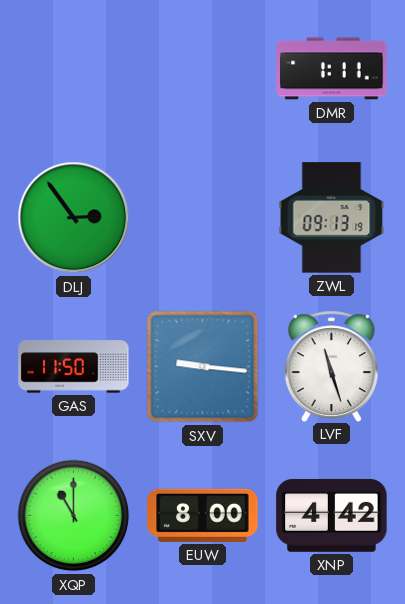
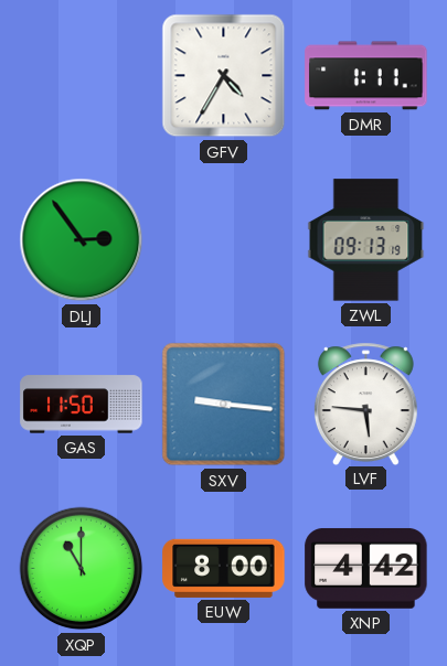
GFV: none -> 4:35 (224, 76)
LVF: 11:27 -> 5:46 (365, 404)
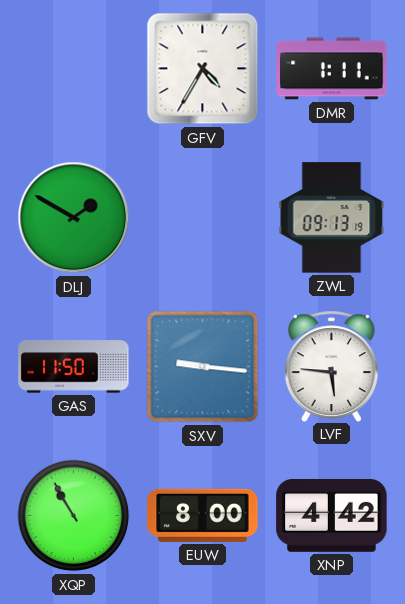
DLJ: 2:54 -> 1:50 (74, 218)
XQP: 11:00 -> 10:55 (74, 516)
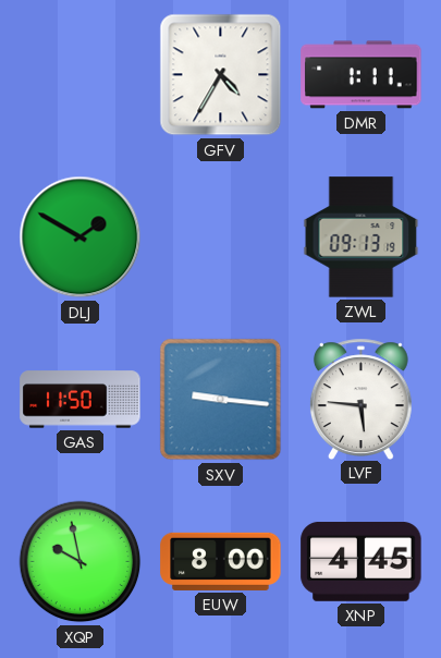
XQP: 10:55 -> 9:58 (81, 562)
XNP: 4:42 -> 4:45 (362, 561)
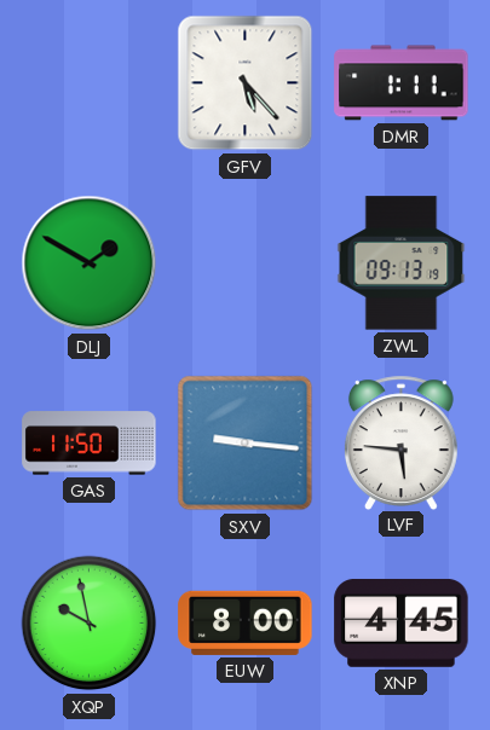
GFV: 4:35 -> 5:23 (246, 83)
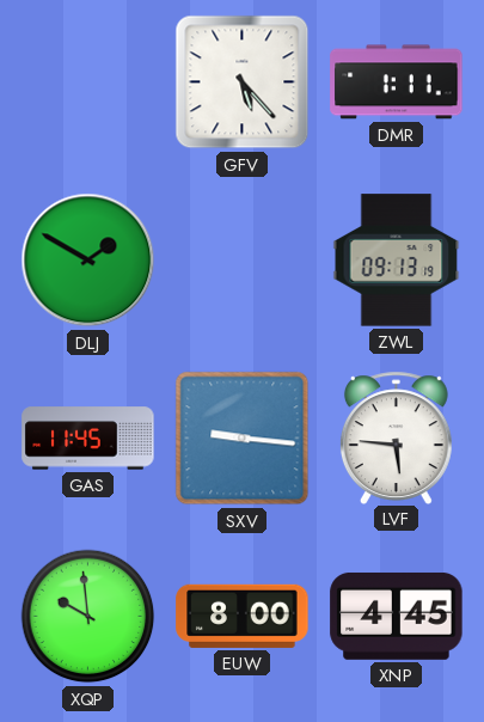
GAS: 11:50 -> 11:45 (88, 439)
XQP: 9:58 -> 9:59 (88, 617)
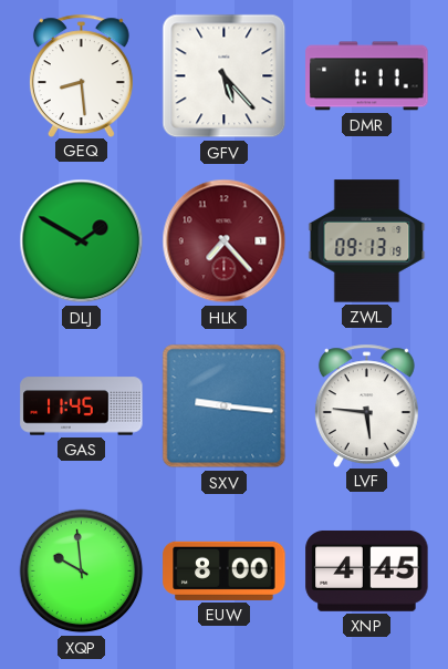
GEQ: none -> 8:29 (81, 75)
HLK: none -> 7:23 (225, 241)
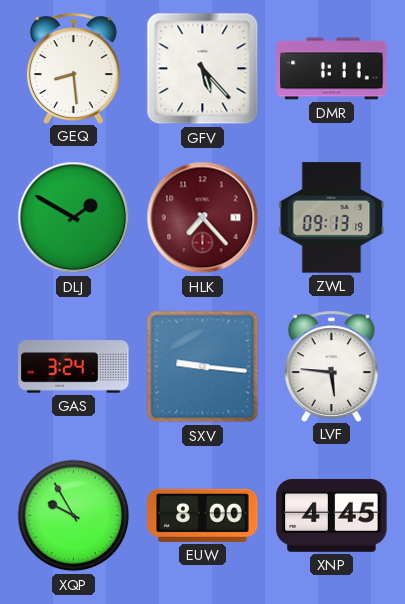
GAS: 11:45 -> 3:24 (74, 367)
XQP: 9:59 -> 9:55 (74, 516)
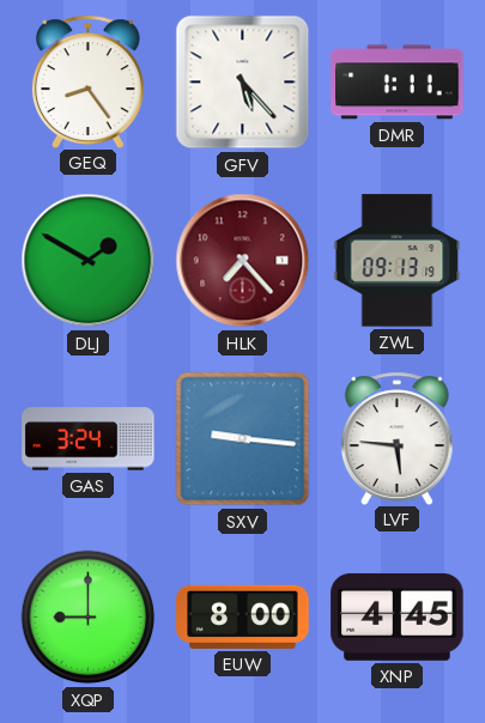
GEQ: 8:29 -> 8:24 (87, 81)
XQP: 9:55 -> 9:00 (89, 618)
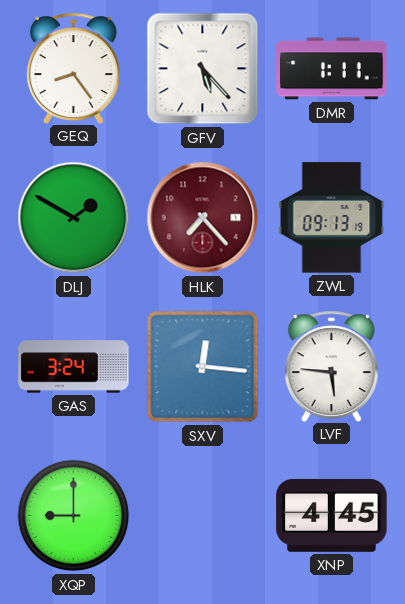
SXV: 9:16 -> 12:16 (203, 367)
EUW: 8:00 -> none (243, 616)
